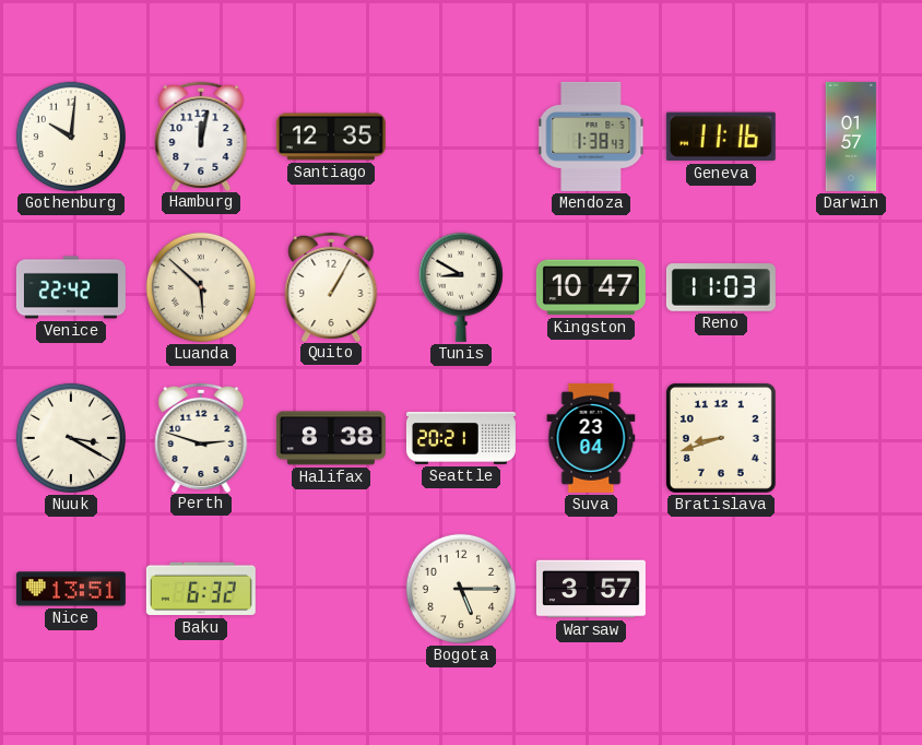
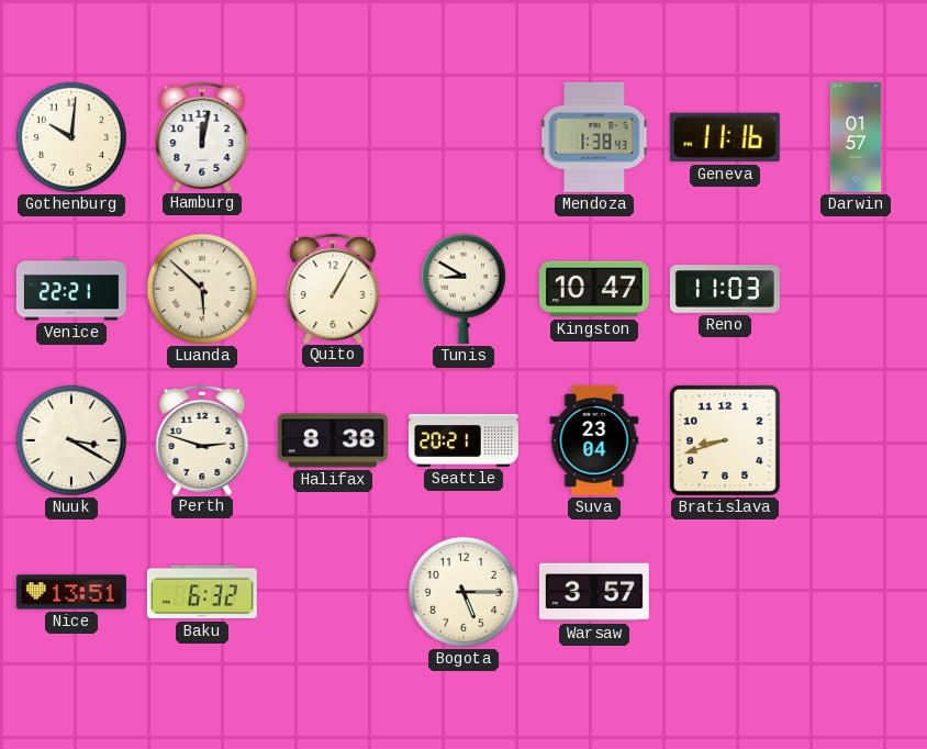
Santiago: 12:35 -> none (331, 137)
Venice: 22:42 -> 22:21 (71, 289)
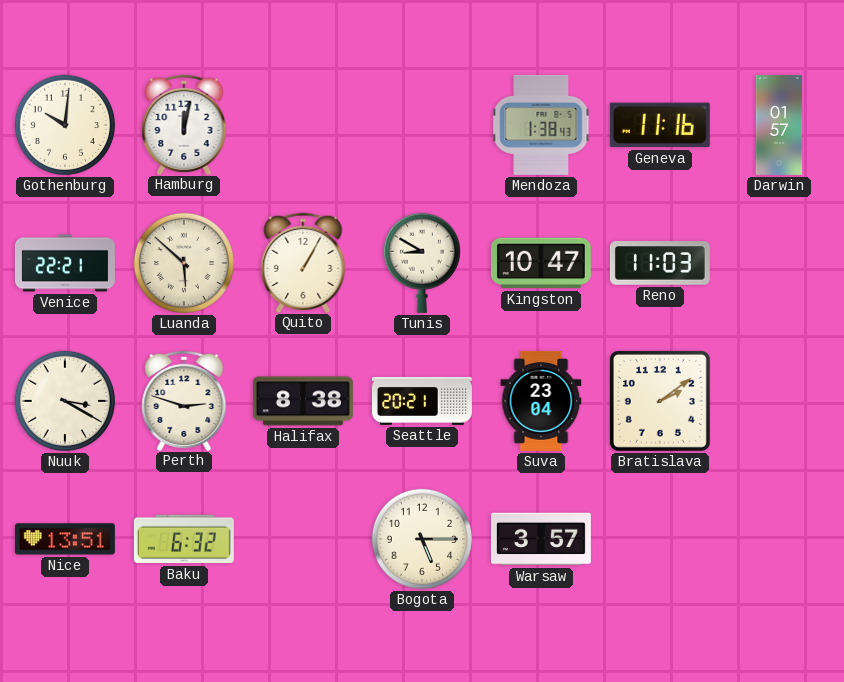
Bratislava: 8:42 -> 2:09 (660, 401)
